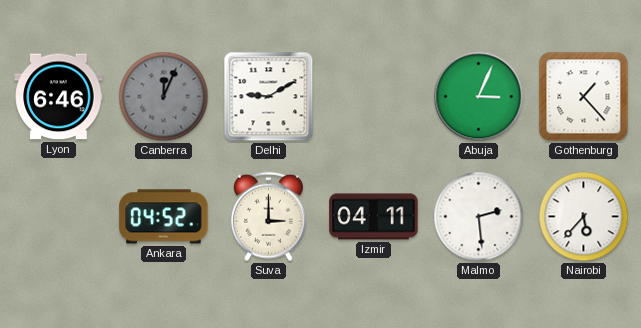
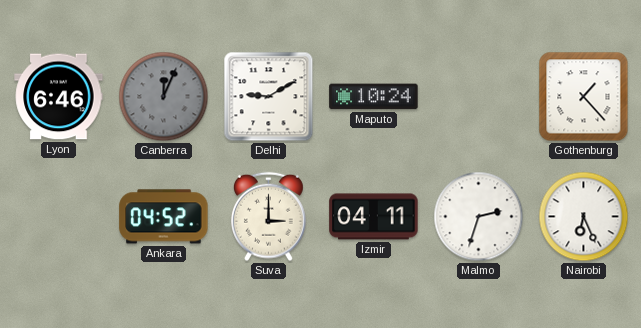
Maputo: none -> 10:24 (374, 97)
Abuja: 3:04 -> none (479, 97)
Malmo: 2:29 -> 2:33 (479, 217)
Nairobi: 5:37 -> 6:26 (584, 217)
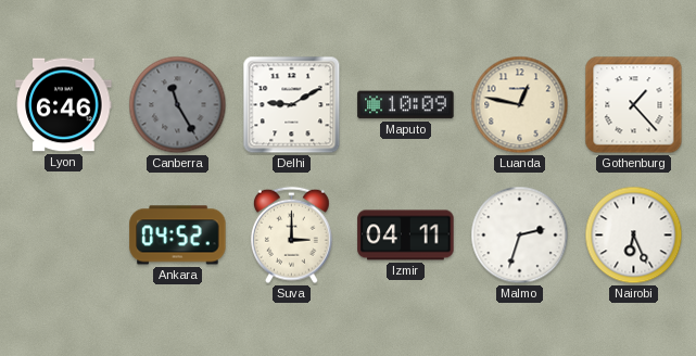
Canberra: 12:04 -> 11:25 (178, 105)
Maputo: 10:24 -> 10:09 (406, 105)
Luanda: none -> 12:47 (520, 105)
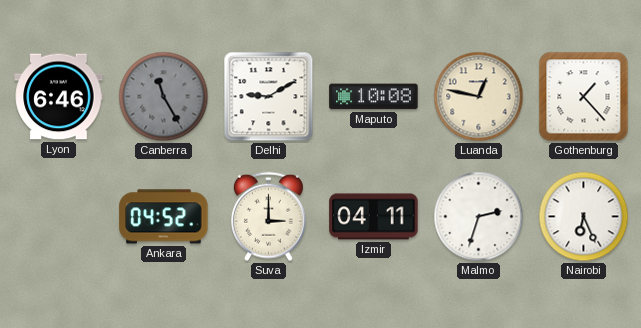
Maputo: 10:09 -> 10:08 (374, 97)
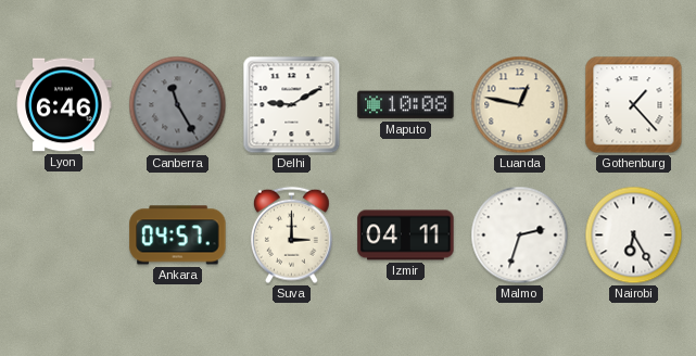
Ankara: 04:52 -> 04:57 (178, 236)
Nairobi: 6:26 -> 6:25 (634, 236)
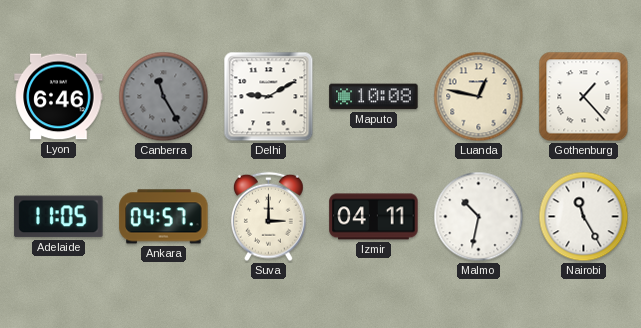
Adelaide: none -> 11:05 (59, 217)
Malmo: 2:33 -> 10:32 (479, 217)
Nairobi: 6:25 -> 11:25 (584, 217)
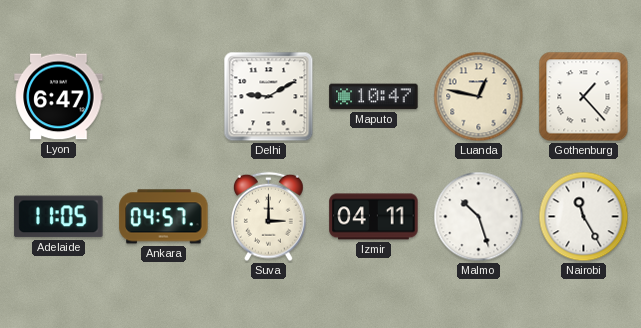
Lyon: 6:46 -> 6:47 (59, 97)
Canberra: 11:25 -> none (164, 97)
Maputo: 10:08 -> 10:47 (374, 97)
Malmo: 10:32 -> 10:27 (479, 217)
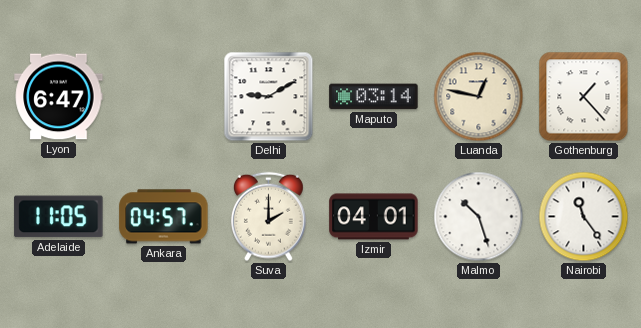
Maputo: 10:47 -> 03:14 (374, 97)
Suva: 3:00 -> 2:00 (269, 217)
Izmir: 04:11 -> 04:01 (374, 217)
Nairobi: 11:25 -> 11:24 (584, 217)
